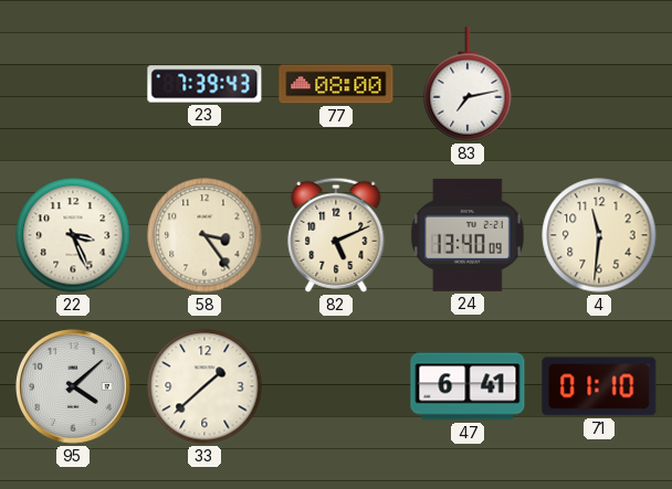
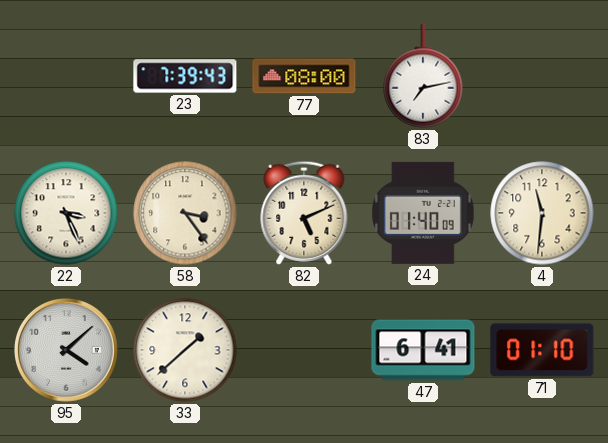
24: 13:40 -> 01:40 (423, 213)
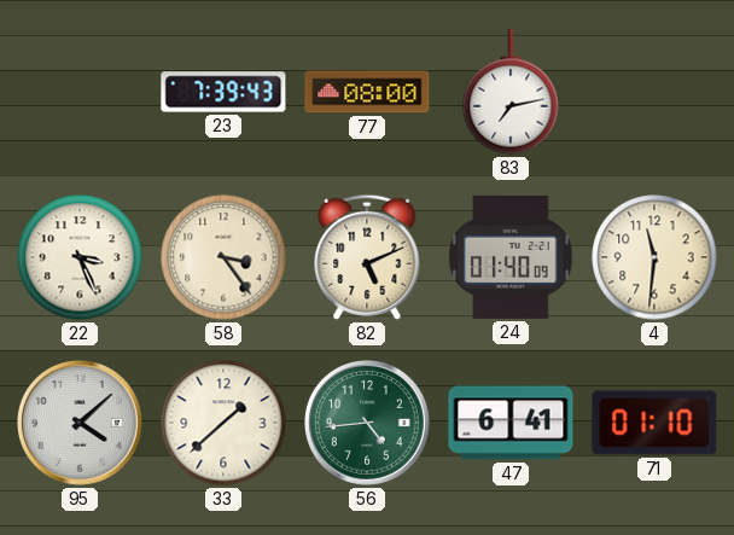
56: none -> 4:44 (368, 424)
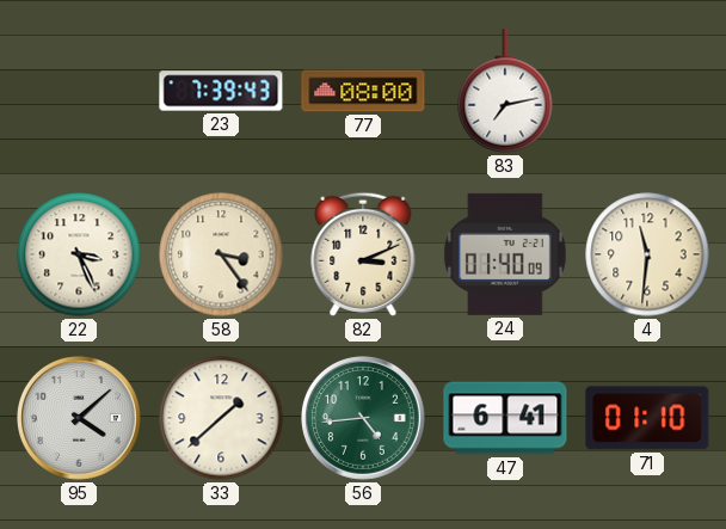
82: 5:11 -> 3:11 (363, 254)
